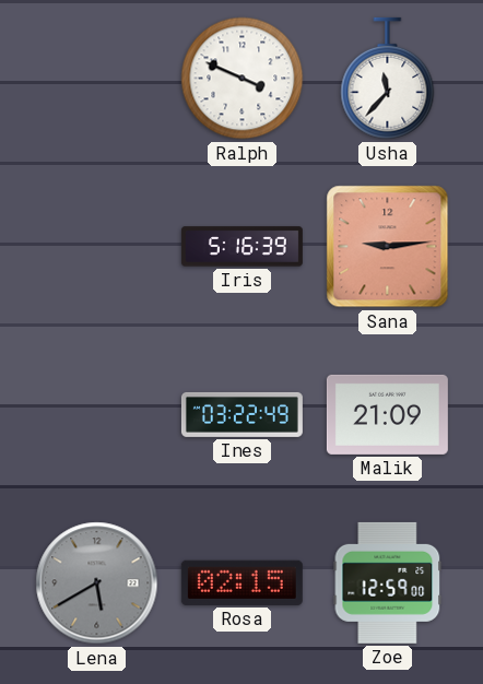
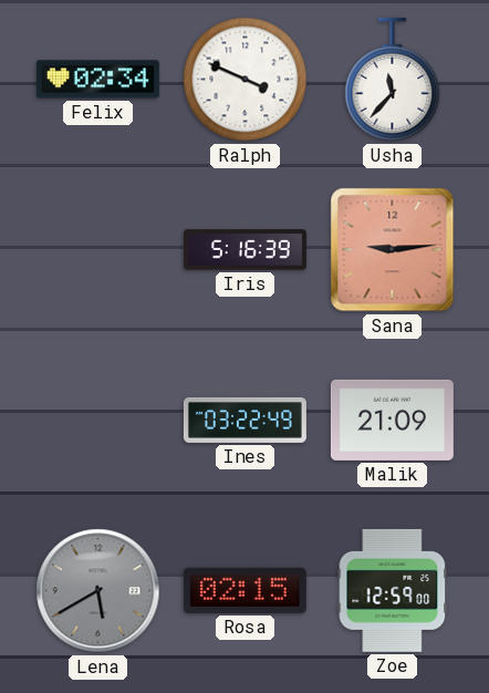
Felix: none -> 02:34 (97, 80)
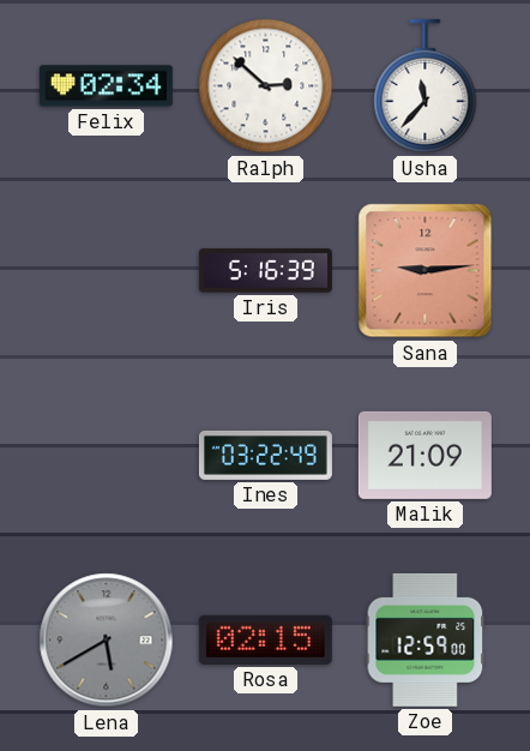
Ralph: 3:49 -> 2:52 (266, 86)
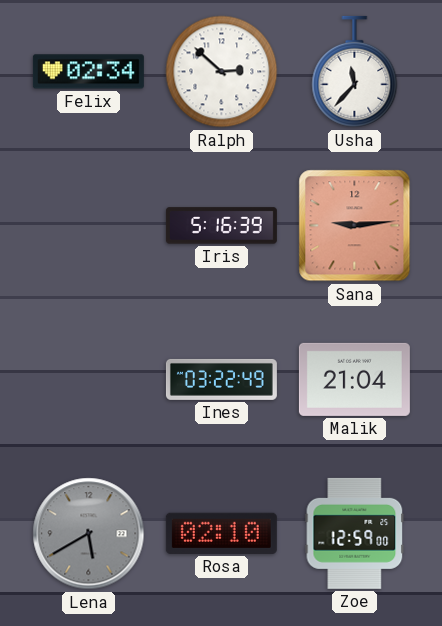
Malik: 21:09 -> 21:04 (354, 379)
Rosa: 02:15 -> 02:10 (221, 533)
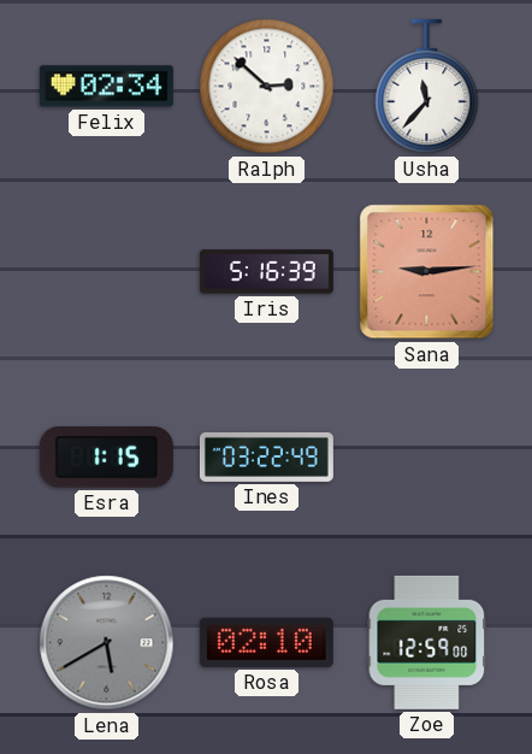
Esra: none -> 1:15 (106, 458)
Malik: 21:04 -> none (354, 379)
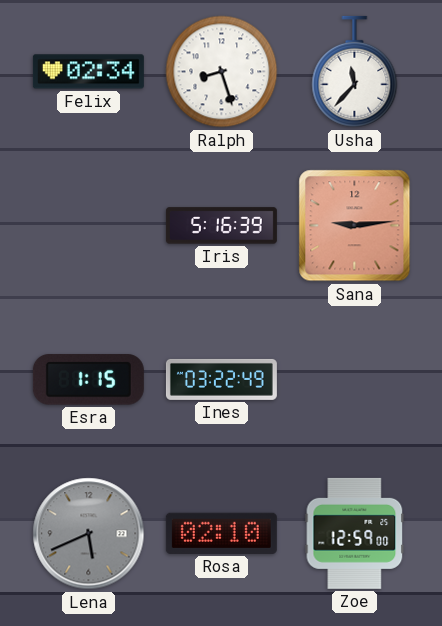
Ralph: 2:52 -> 8:27 (222, 72)
Lena: 5:40 -> 5:41 (89, 534)
